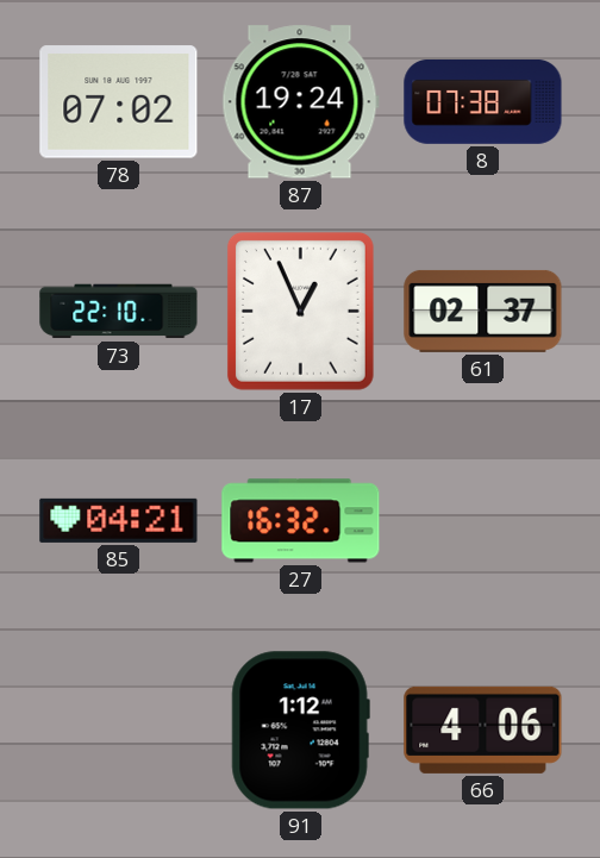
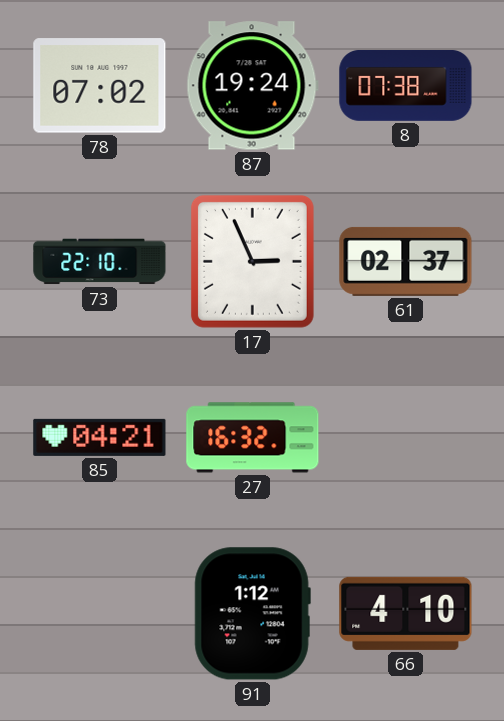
17: 12:56 -> 2:56 (252, 261)
66: 4:06 -> 4:10 (406, 613)
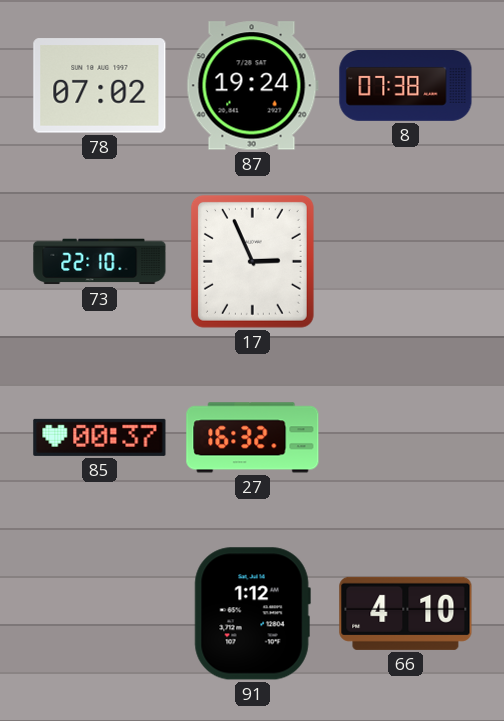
61: 02:37 -> none (406, 261)
85: 04:21 -> 00:37 (100, 437)
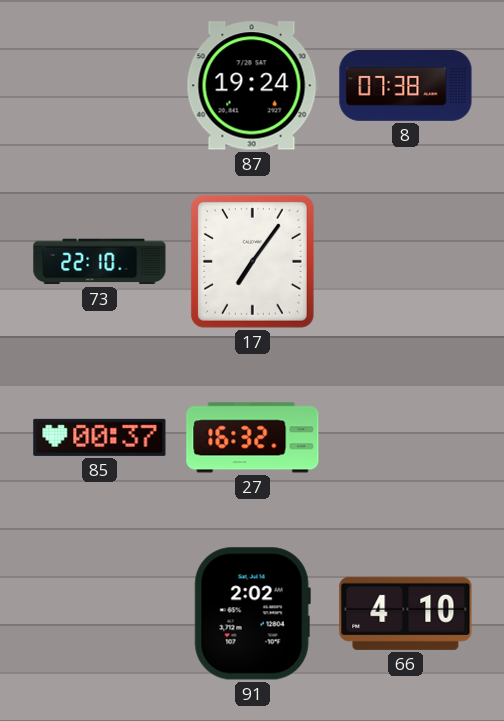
78: 07:02 -> none (100, 86)
17: 2:56 -> 7:06 (252, 261)
91: 1:12 -> 2:02 (252, 614)
